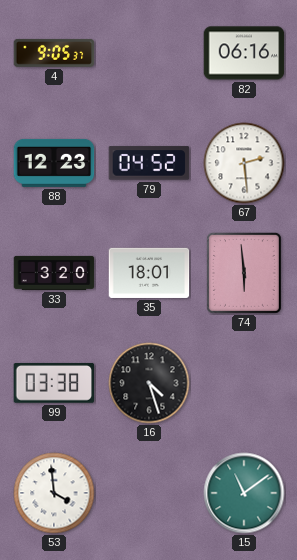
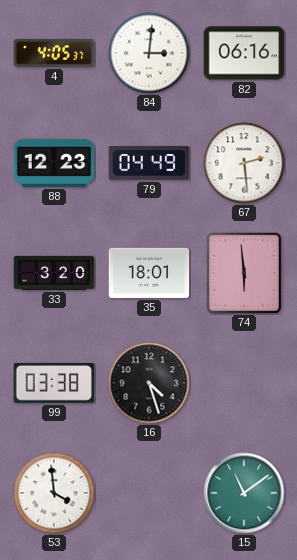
4: 9:05 -> 4:05 (54, 53)
84: none -> 3:01 (149, 53)
79: 04:52 -> 04:49 (149, 163)
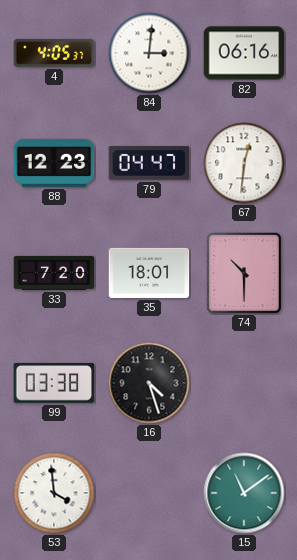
79: 04:49 -> 04:47 (149, 163)
67: 2:29 -> 12:31 (244, 163)
33: 3:20 -> 7:20 (54, 273)
74: 5:59 -> 10:30 (244, 273)
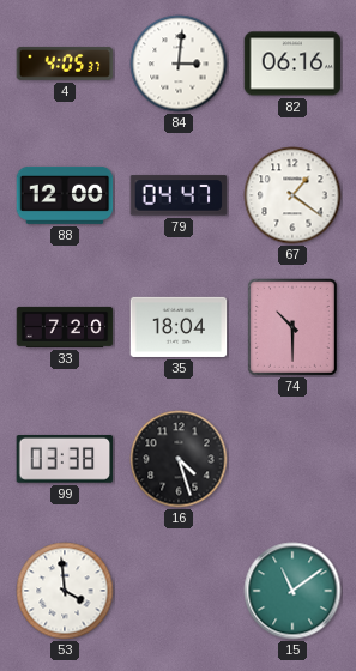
88: 12:23 -> 12:00 (65, 195)
67: 12:31 -> 1:21 (292, 195)
35: 18:01 -> 18:04 (179, 327)
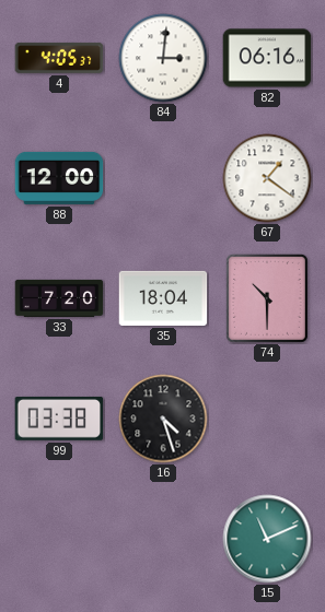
79: 04:47 -> none (179, 195)
53: 3:59 -> none (65, 591)
15: 11:09 -> 11:11 (267, 539)
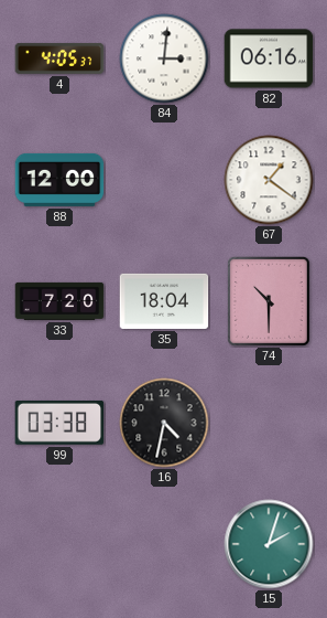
16: 4:27 -> 4:32 (164, 423)
15: 11:11 -> 2:03 (269, 544)
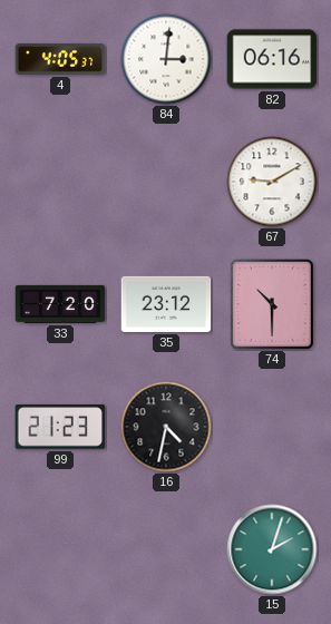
88: 12:00 -> none (59, 180)
67: 1:21 -> 9:10 (272, 182)
35: 18:04 -> 23:12 (166, 304)
99: 03:38 -> 21:23 (60, 427)
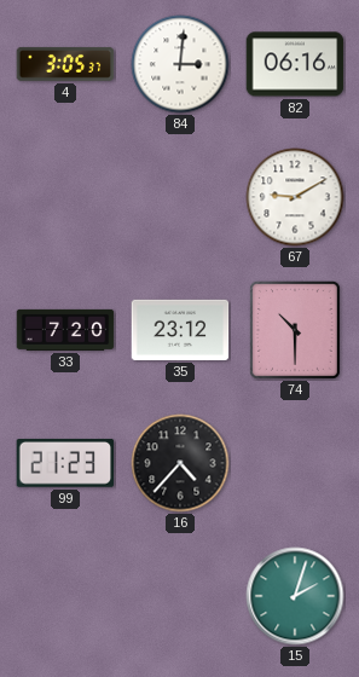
4: 4:05 -> 3:05 (65, 64)
16: 4:32 -> 4:37 (180, 463)
